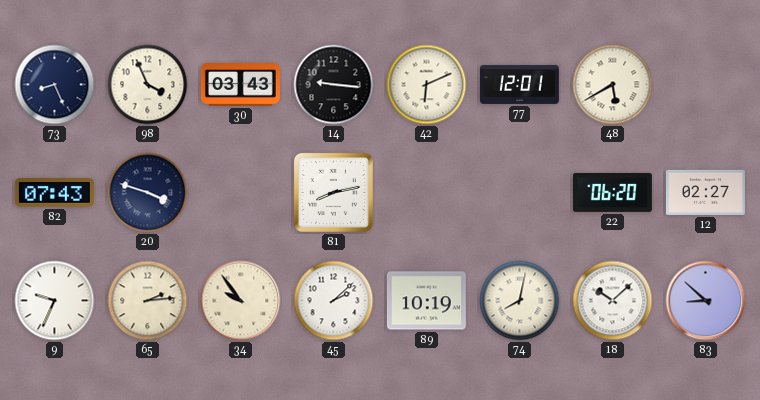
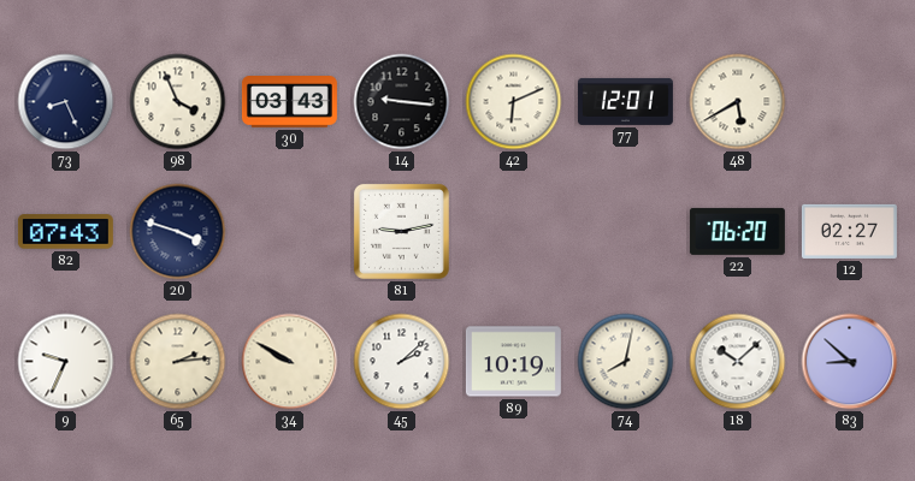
81: 8:13 -> 9:13 (401, 231)
34: 9:54 -> 9:50 (290, 362)
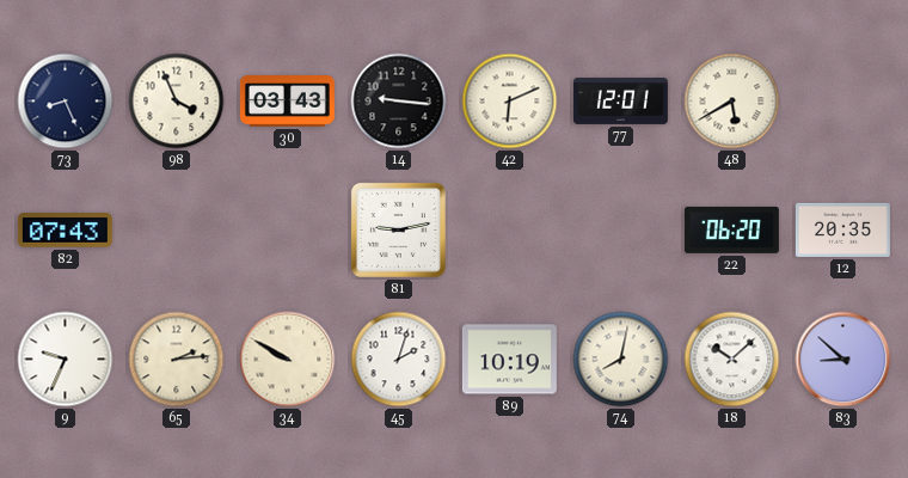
20: 3:48 -> none (178, 232)
12: 02:27 -> 20:35 (842, 229)
45: 2:08 -> 2:03 (399, 360)
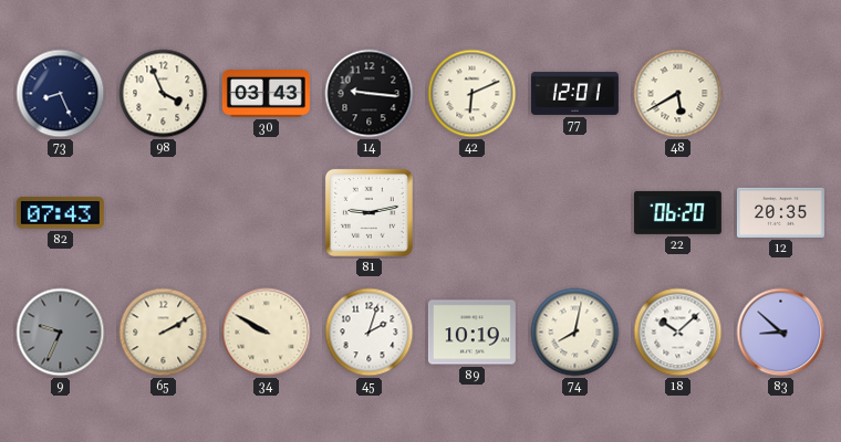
9 dial: white -> grey (61, 333)
65: 2:14 -> 2:10 (164, 333)
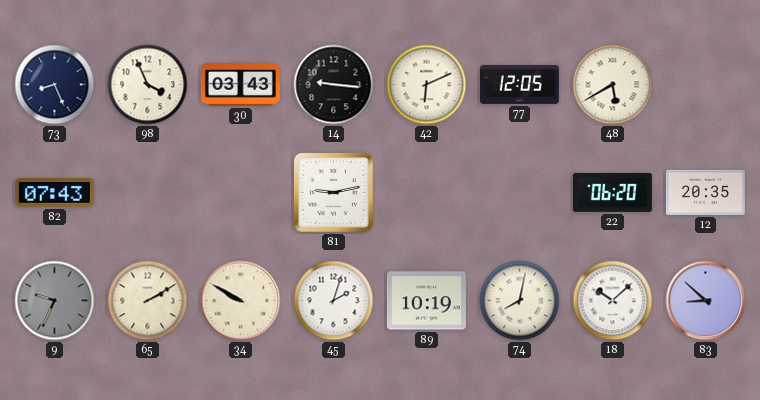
77: 12:01 -> 12:05 (519, 84)
